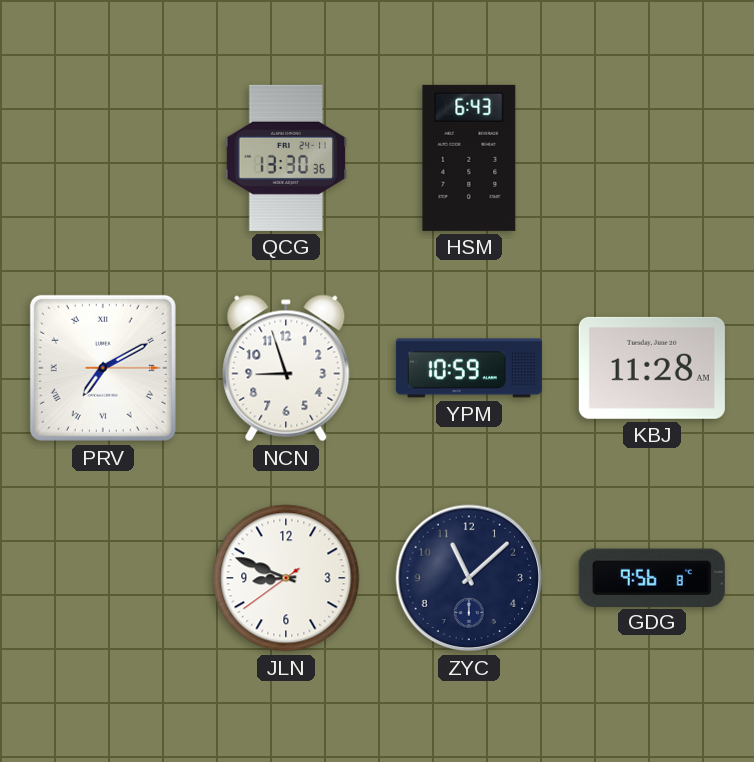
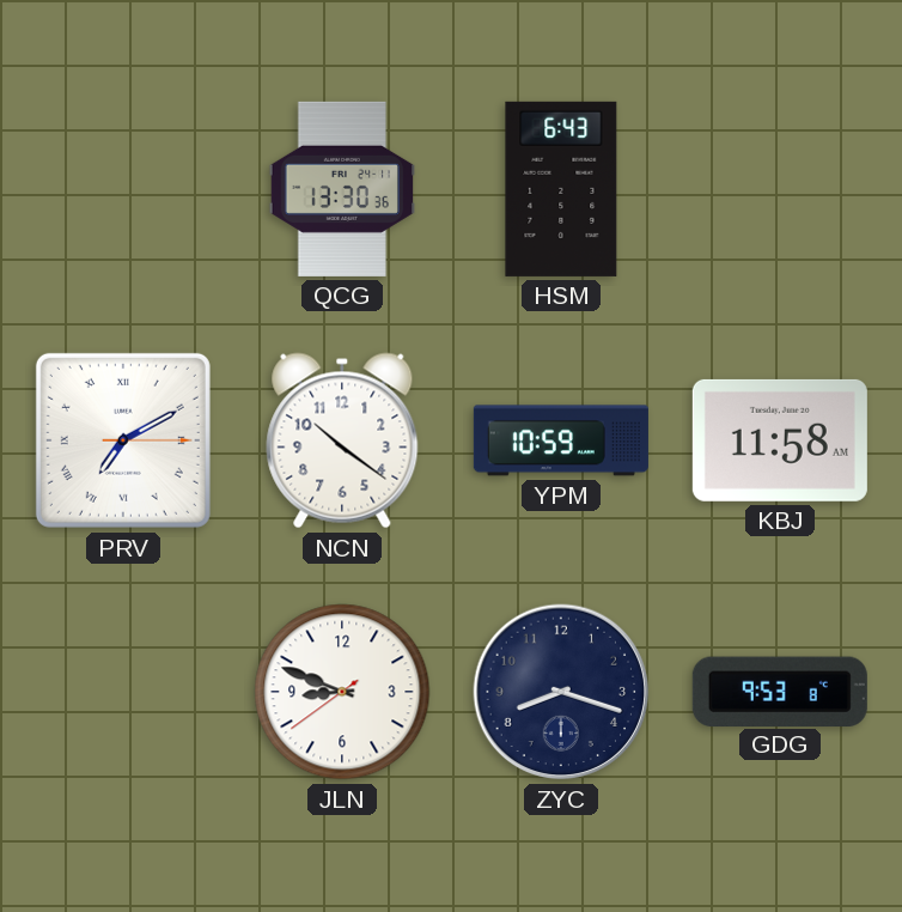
NCN: 8:57 -> 10:21 (342, 440)
KBJ: 11:28 -> 11:58 (780, 440)
ZYC: 11:08 -> 8:18 (561, 692)
GDG: 9:56 -> 9:53 (780, 691)
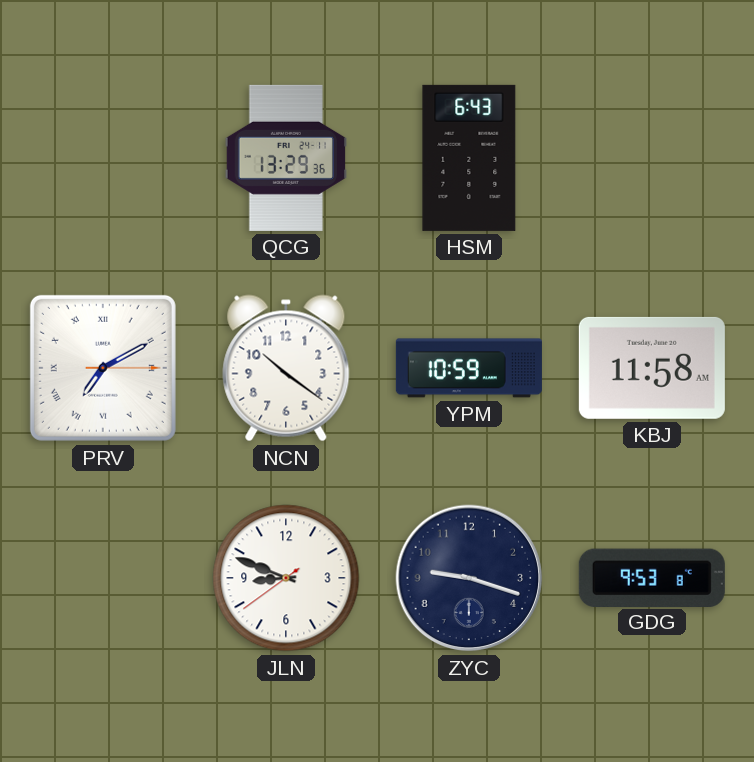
QCG: 13:30 -> 13:29 (286, 158)
ZYC: 8:18 -> 9:18 (469, 578)
